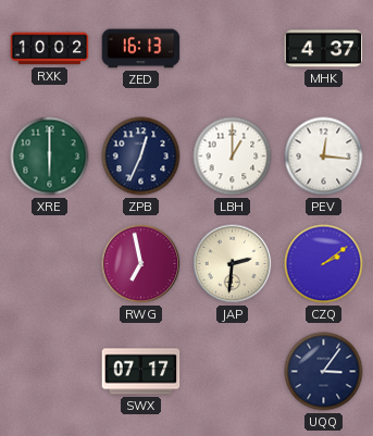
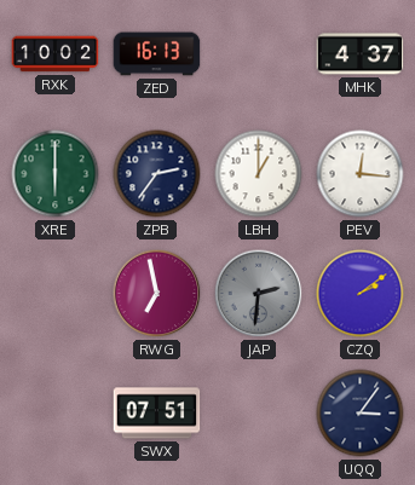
ZPB: 12:34 -> 2:36 (157, 174)
JAP dial: cream -> grey (259, 294)
SWX: 07:17 -> 07:51 (157, 414)
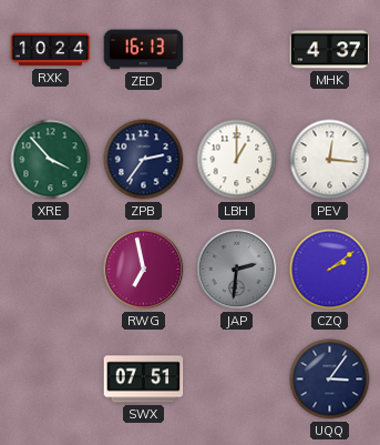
RXK: 10:02 -> 10:24 (51, 50)
XRE: 6:00 -> 3:53 (51, 160)
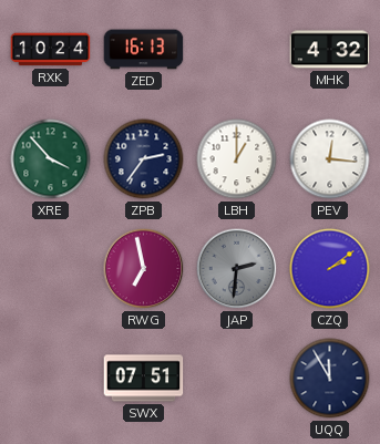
MHK: 4:37 -> 4:32 (330, 50)
UQQ: 3:06 -> 11:55 (330, 379)
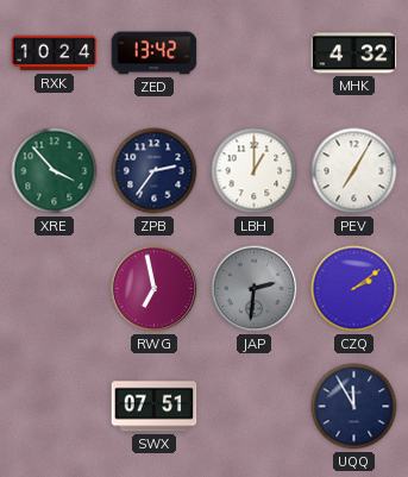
ZED: 16:13 -> 13:42 (155, 54)
PEV: 12:16 -> 7:05 (354, 171)
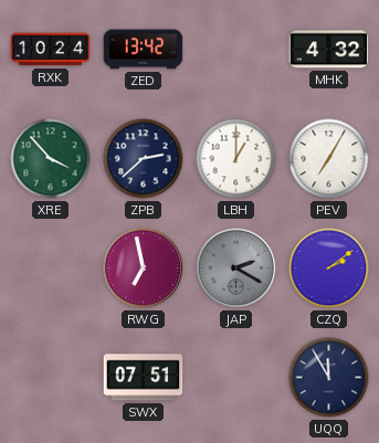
ZPB: 2:36 -> 2:38 (144, 159)
JAP: 2:31 -> 2:20 (236, 268)
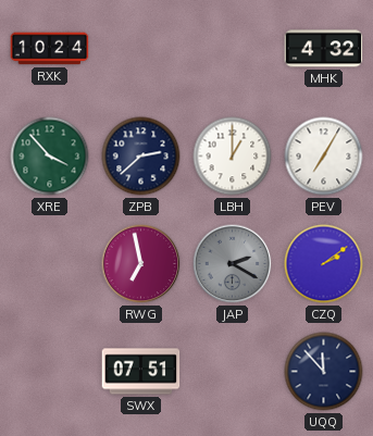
ZED: 13:42 -> none (144, 50)
UQQ: 11:55 -> 11:53 (324, 372)
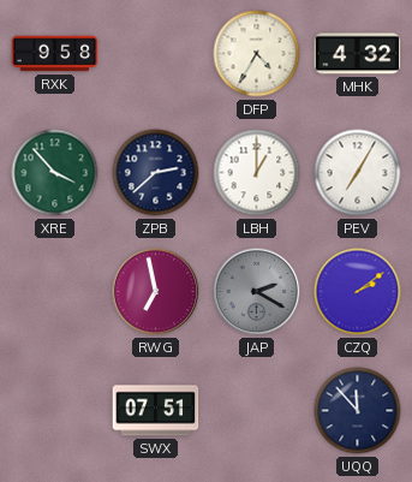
RXK: 10:24 -> 9:58 (55, 54)
DFP: none -> 4:35 (257, 54)
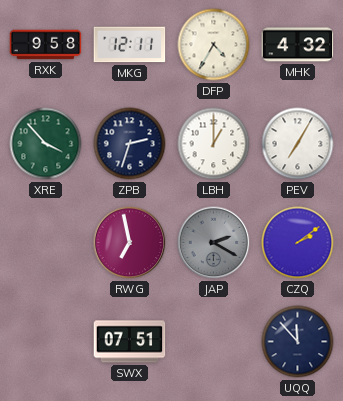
MKG: none -> 12:11 (130, 45)
ZPB: 2:38 -> 2:33 (130, 144)
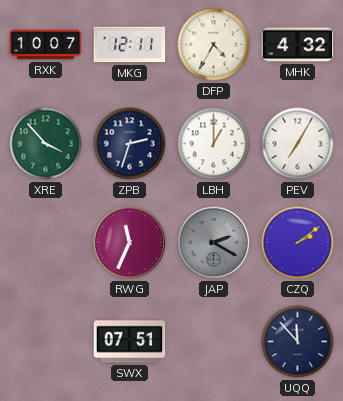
RXK: 9:58 -> 10:07 (46, 45)
RWG: 6:58 -> 11:34 (130, 243)
